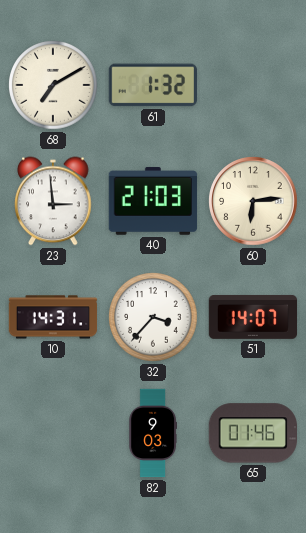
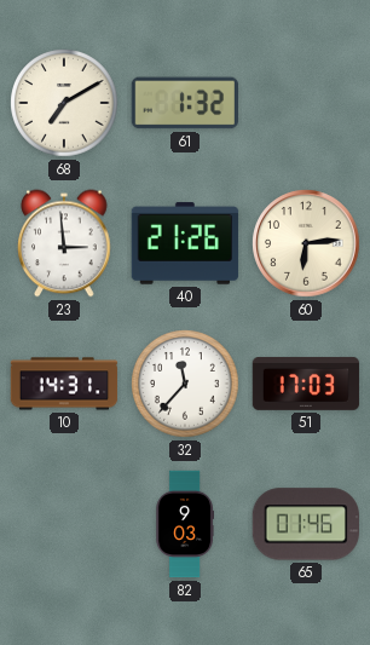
40: 21:03 -> 21:26 (185, 243)
32: 3:37 -> 11:37 (185, 384)
51: 14:07 -> 17:03 (306, 384)
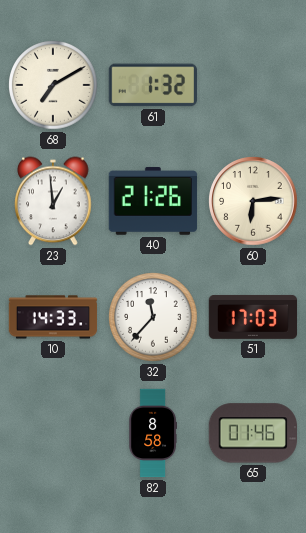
23: 2:59 -> 12:59 (53, 201)
10: 14:31 -> 14:33 (53, 317)
82: 9:03 -> 8:58 (153, 433)
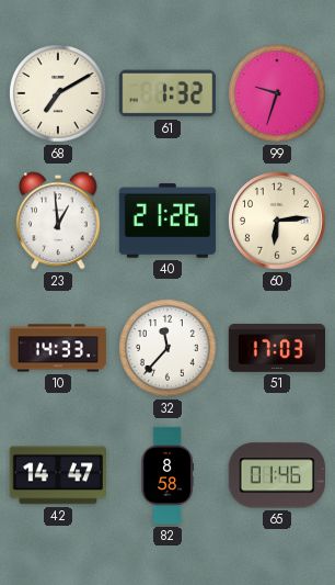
99: none -> 9:33 (277, 93)
42: none -> 14:47 (57, 475)
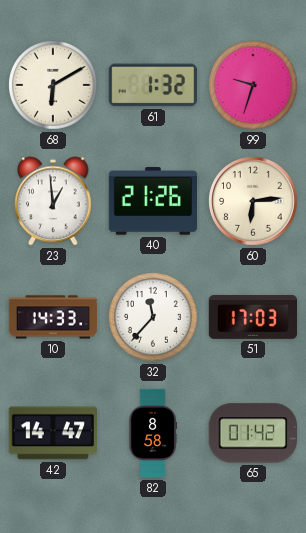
68: 7:10 -> 6:10 (53, 85)
65: 01:46 -> 01:42 (252, 433)
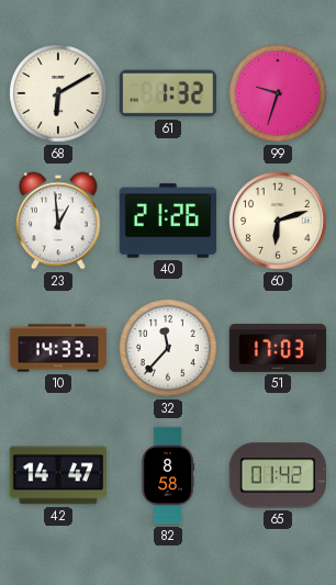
60: 6:14 -> 6:12 (278, 221)
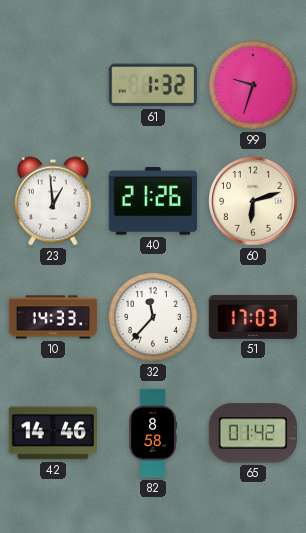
68: 6:10 -> none (58, 93)
42: 14:47 -> 14:46 (52, 433)
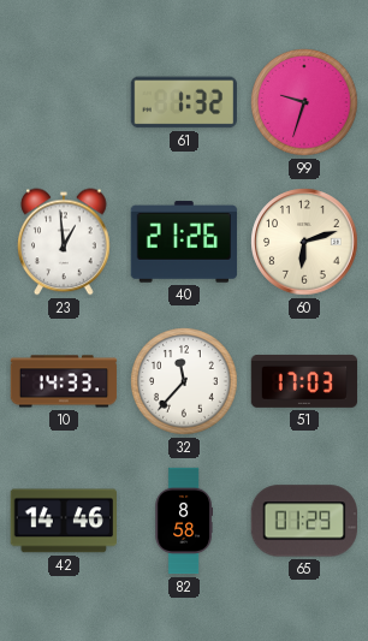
65: 01:42 -> 01:29 (303, 521)
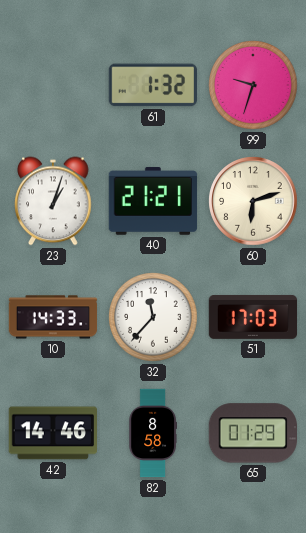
23: 12:59 -> 1:03 (53, 201)
40: 21:26 -> 21:21 (153, 201)
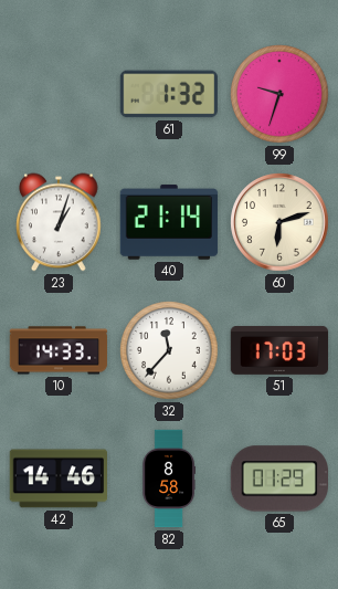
40: 21:21 -> 21:14 (169, 222)
